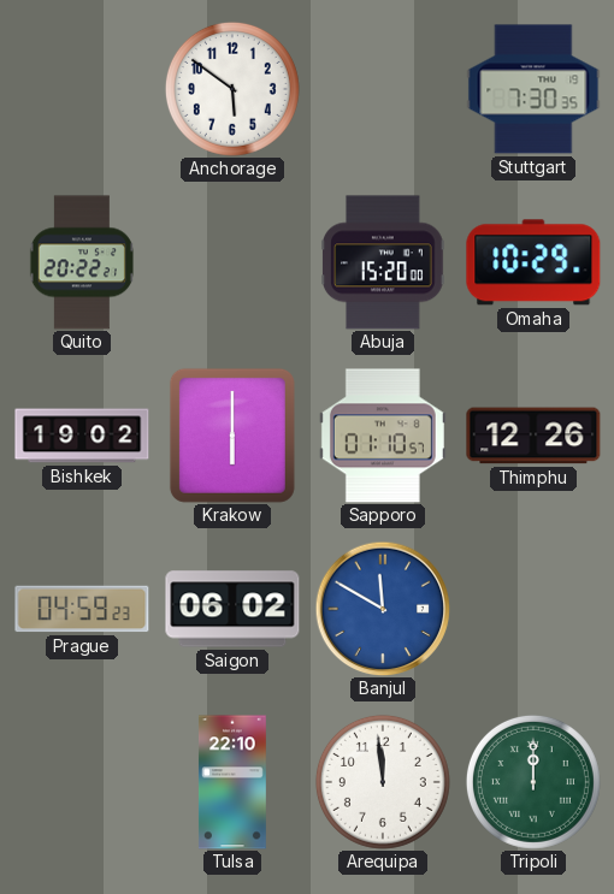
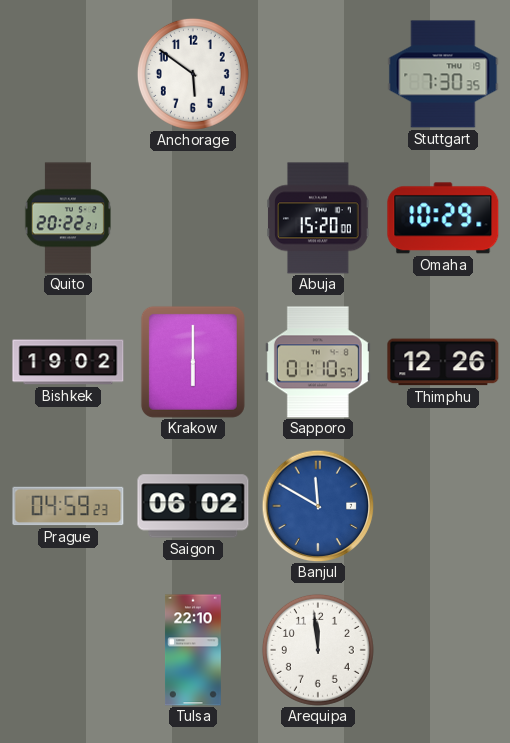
Tripoli: 12:00 -> none (533, 782)
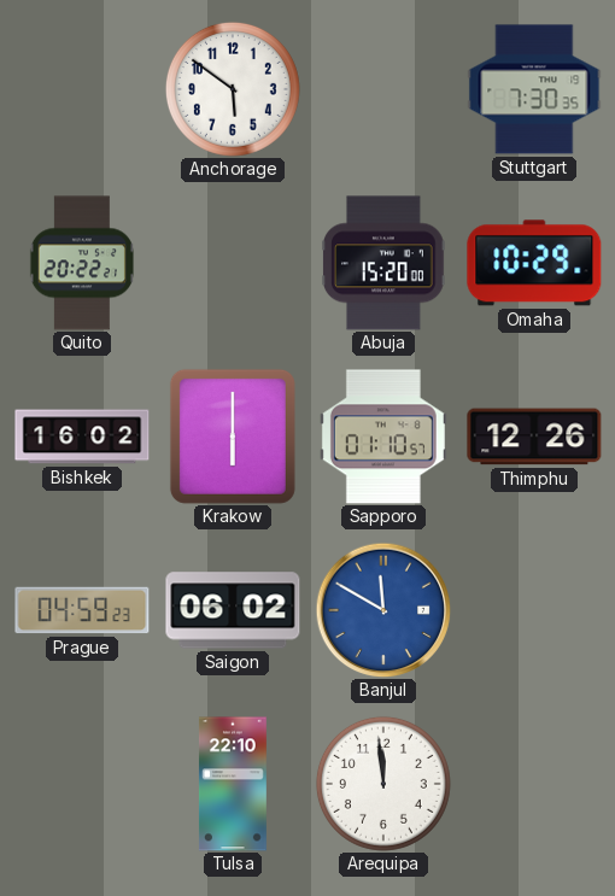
Bishkek: 19:02 -> 16:02 (82, 437)
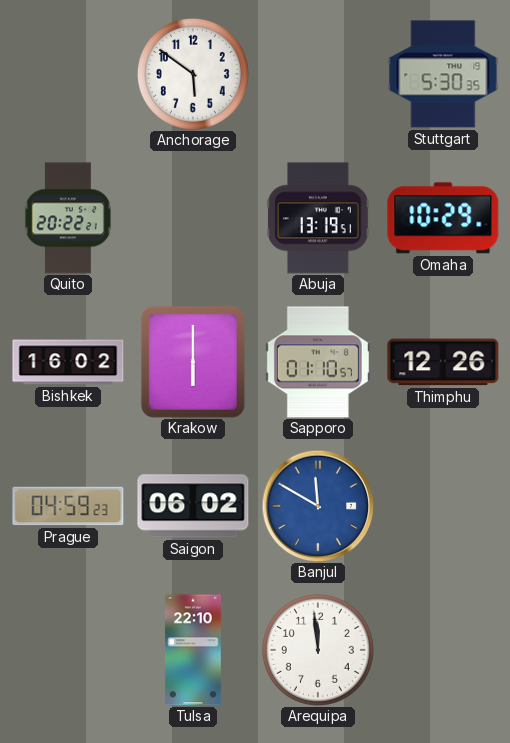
Stuttgart: 7:30 -> 5:30 (443, 74)
Abuja: 15:20 -> 13:19 (318, 218)
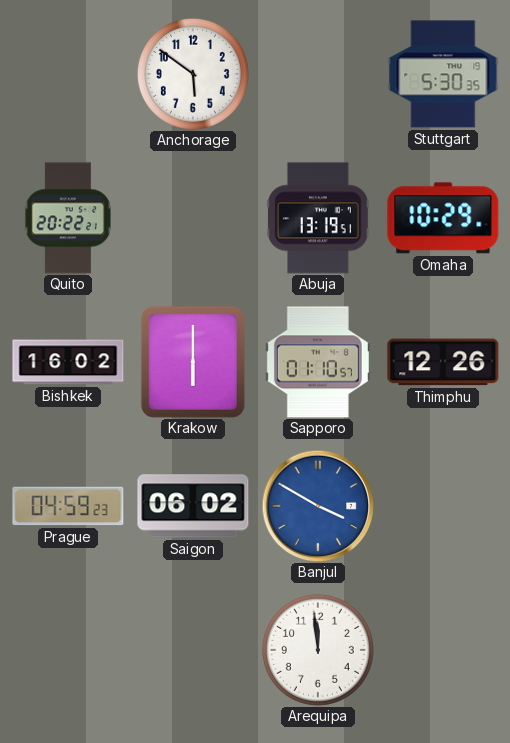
Banjul: 11:50 -> 3:50 (318, 506)
Tulsa: 22:10 -> none (193, 650)
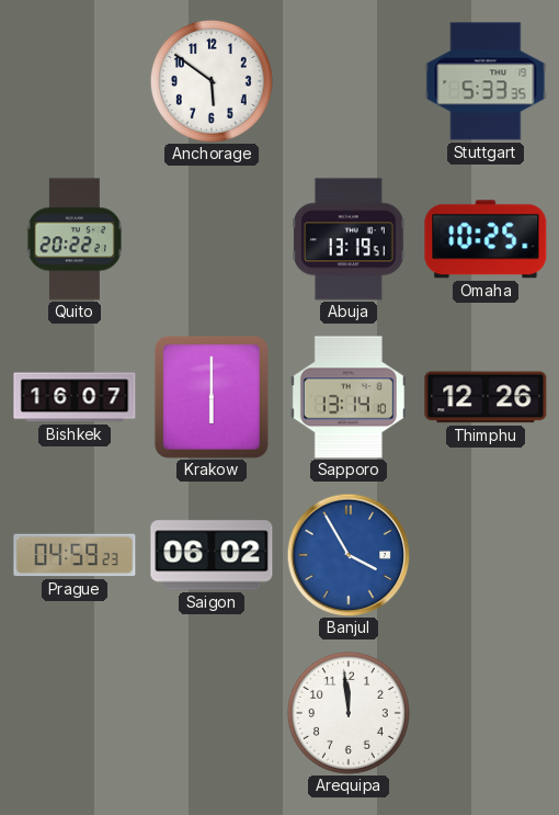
Stuttgart: 5:30 -> 5:33 (486, 81)
Omaha: 10:29 -> 10:25 (486, 239)
Bishkek: 16:02 -> 16:07 (75, 397)
Sapporo: 01:10 -> 13:14 (349, 397)
Banjul: 3:50 -> 3:55 (349, 555)
